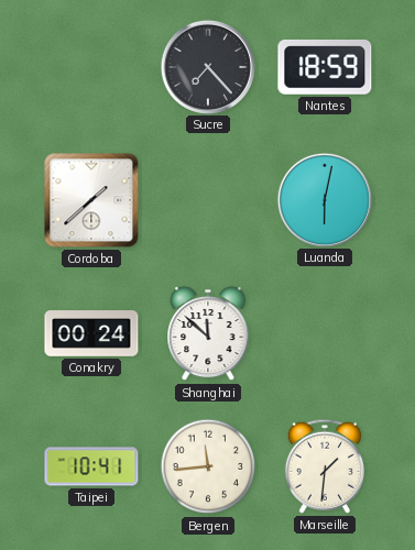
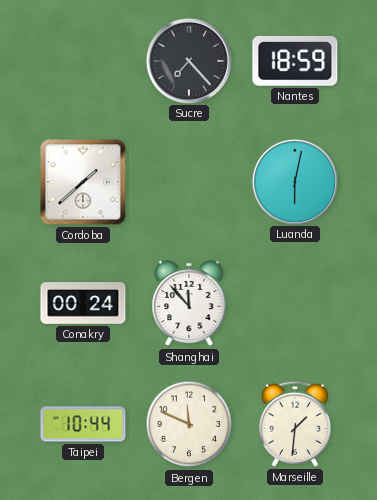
Shanghai: 11:52 -> 11:53 (189, 303)
Taipei: 10:41 -> 10:44 (83, 424)
Bergen: 11:44 -> 11:49 (189, 424)
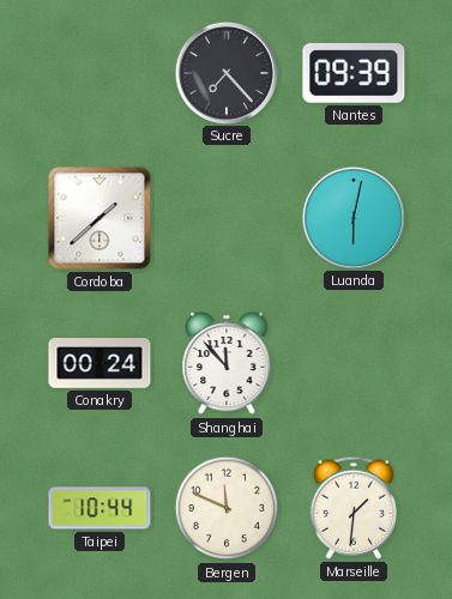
Nantes: 18:59 -> 09:39 (354, 73)
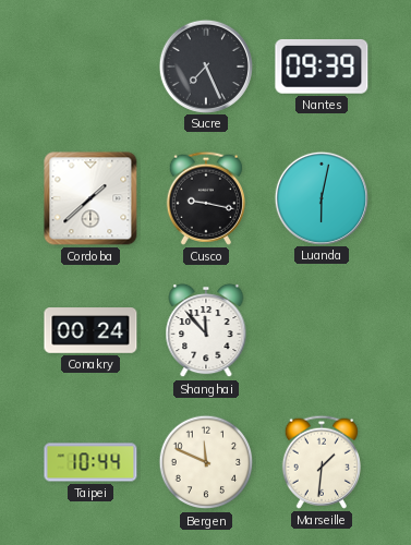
Sucre: 7:23 -> 7:26 (205, 65)
Cusco: none -> 9:17 (206, 198)
